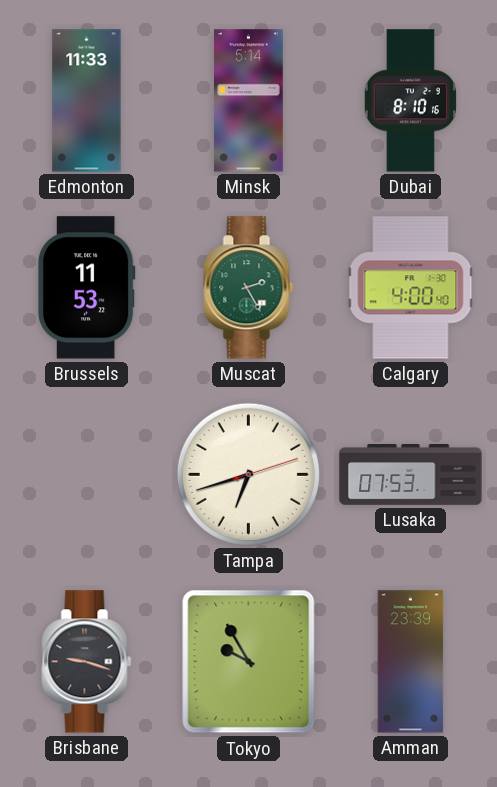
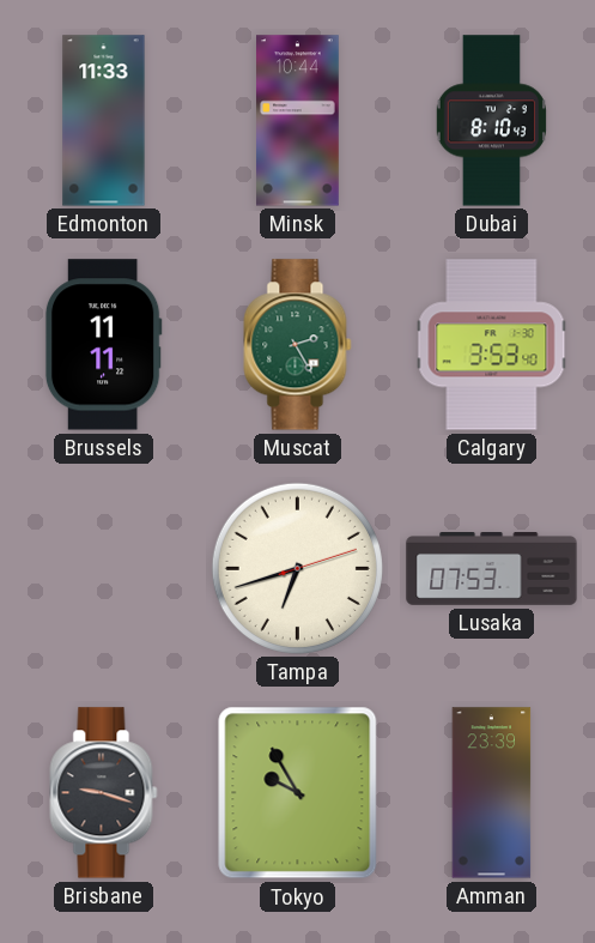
Minsk: 5:14 -> 10:44 (298, 121)
Dubai: 8:10:16 -> 8:10:43 (491, 121)
Brussels: 11:53 -> 11:11 (103, 345)
Calgary: 4:00 -> 3:53 (492, 345)
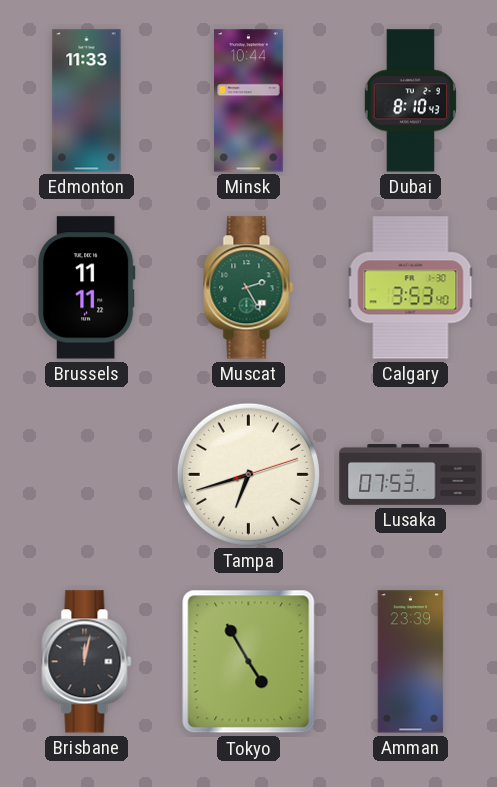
Brisbane: 9:18 -> 12:02 (87, 662)
Tokyo: 9:55 -> 4:55 (249, 662)
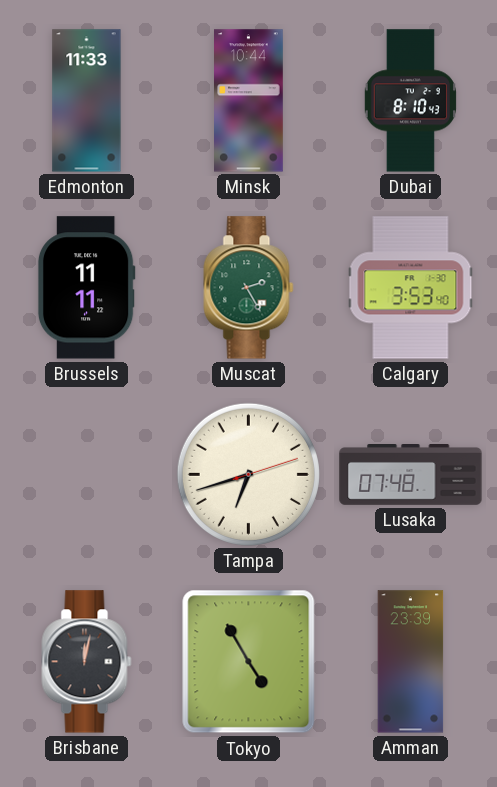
Lusaka: 07:53 -> 07:48 (411, 475)
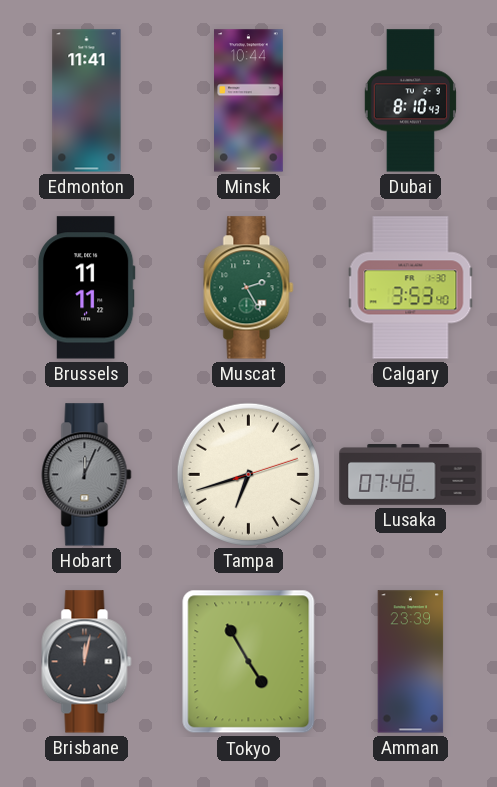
Edmonton: 11:33 -> 11:41 (87, 101)
Hobart: none -> 12:04 (87, 475)
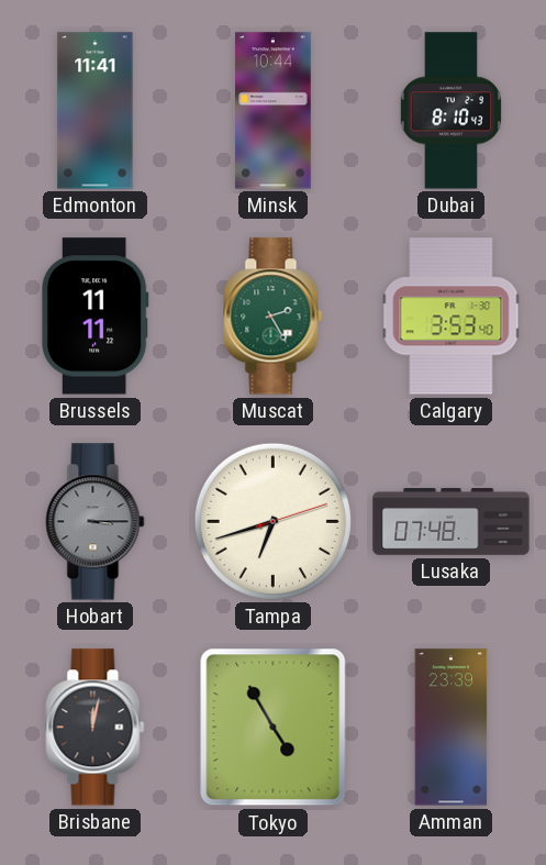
Hobart: 12:04 -> 3:15 (96, 522)
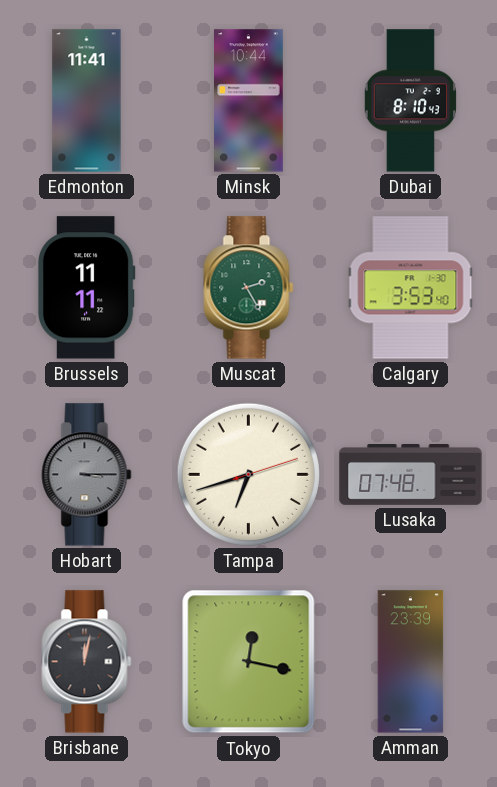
Tokyo: 4:55 -> 12:17 (249, 662)
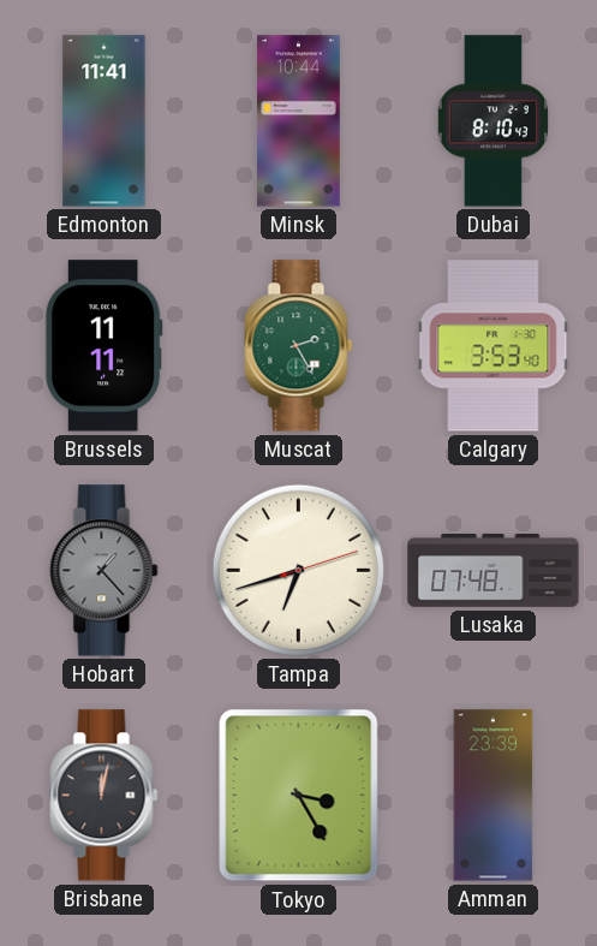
Hobart: 3:15 -> 1:23 (105, 571)
Tokyo: 12:17 -> 3:25 (299, 796)
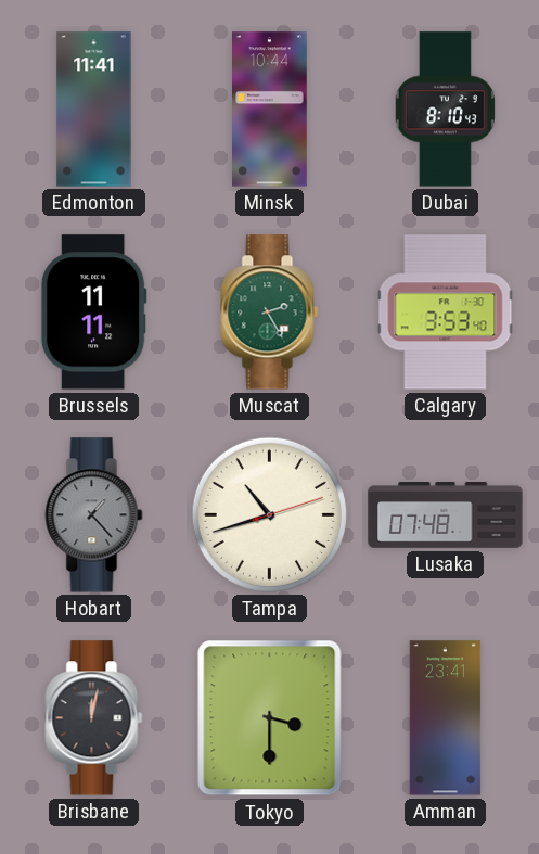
Tampa: 6:42 -> 10:42 (269, 514)
Tokyo: 3:25 -> 3:30 (270, 718)
Amman: 23:39 -> 23:41 (446, 718)
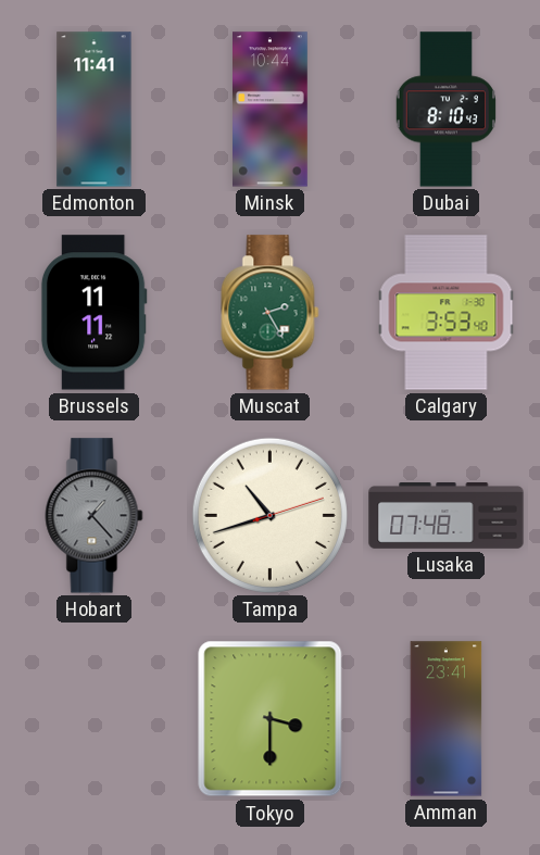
Brisbane: 12:02 -> none (94, 718)
